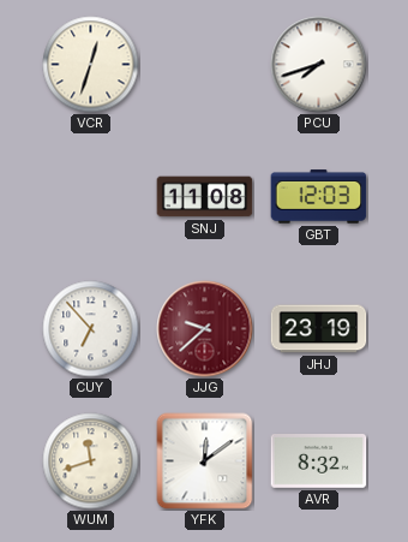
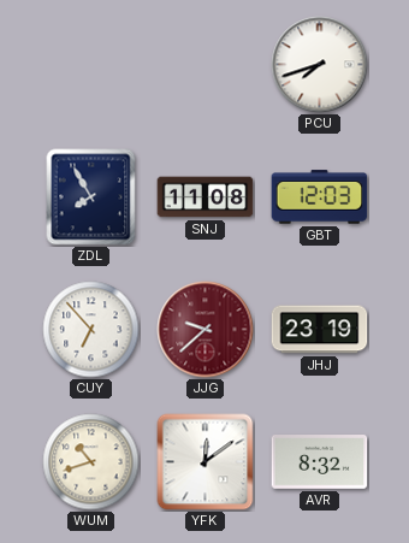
VCR: 12:33 -> none (91, 65)
ZDL: none -> 7:55 (91, 197)
WUM: 11:42 -> 10:42 (91, 462)
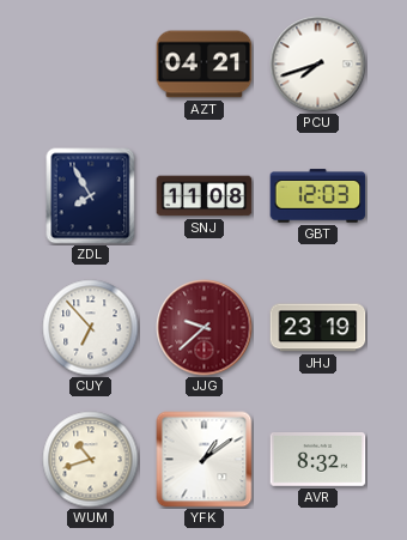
AZT: none -> 04:21 (205, 65)
YFK: 12:09 -> 1:09 (205, 460)
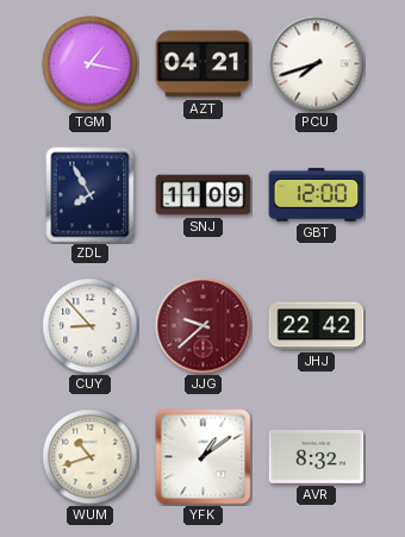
TGM: none -> 1:17 (91, 64)
SNJ: 11:08 -> 11:09 (204, 195)
GBT: 12:03 -> 12:00 (317, 195)
CUY: 6:53 -> 8:53 (91, 326)
JHJ: 23:19 -> 22:42 (317, 326)
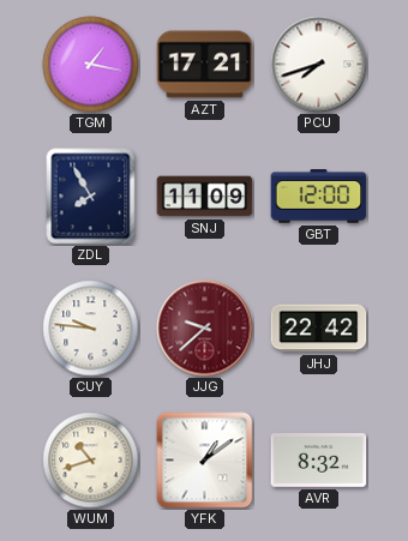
AZT: 04:21 -> 17:21 (205, 65)
CUY: 8:53 -> 9:46 (91, 329)
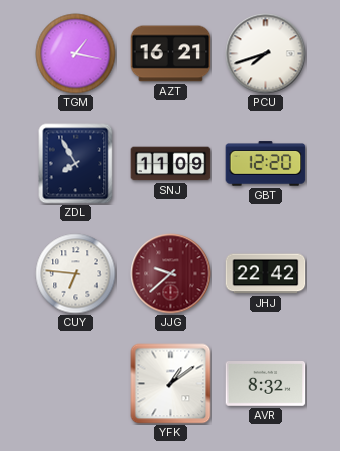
AZT: 17:21 -> 16:21 (171, 54)
GBT: 12:00 -> 12:20 (266, 164)
CUY: 9:46 -> 6:46 (76, 274)
WUM: 10:42 -> none (91, 461)
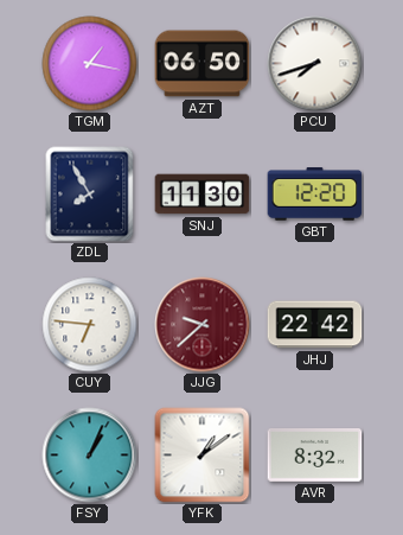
AZT: 16:21 -> 06:50 (203, 64)
SNJ: 11:09 -> 11:30 (203, 195)
FSY: none -> 1:04 (90, 456)
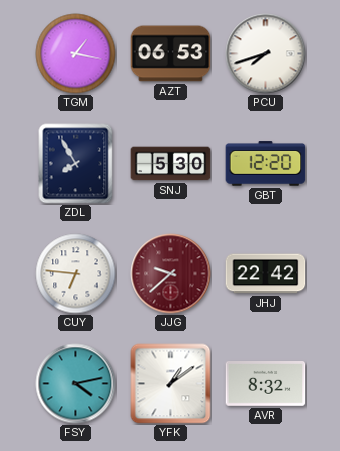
AZT: 06:50 -> 06:53 (171, 54)
SNJ: 11:30 -> 5:30 (171, 164)
FSY: 1:04 -> 4:13 (76, 384)
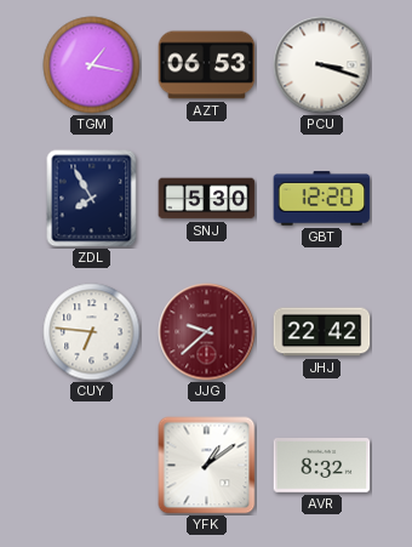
PCU: 7:42 -> 3:18 (322, 65)
FSY: 4:13 -> none (76, 384)
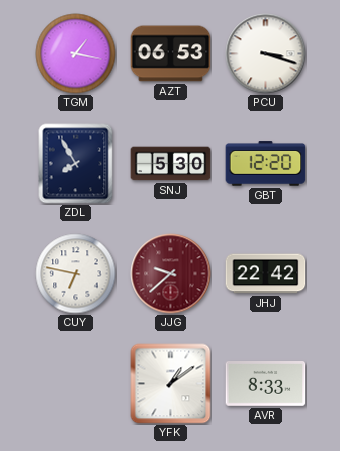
CUY: 6:46 -> 6:47 (76, 274)
AVR: 8:32 -> 8:33 (266, 384)
